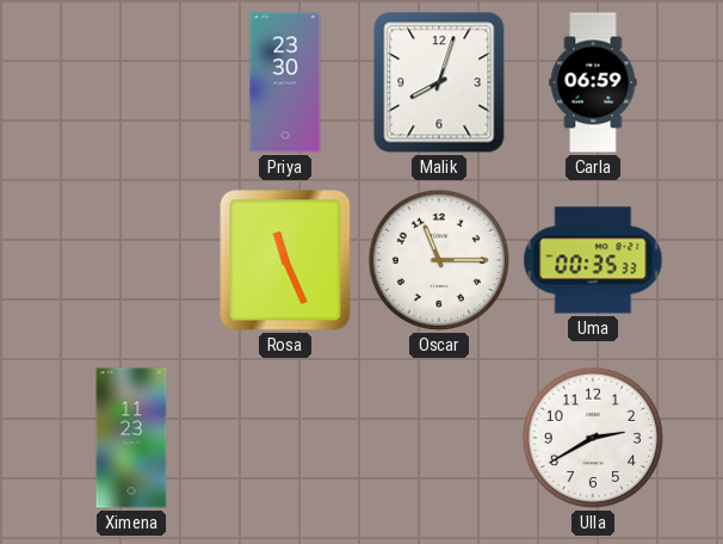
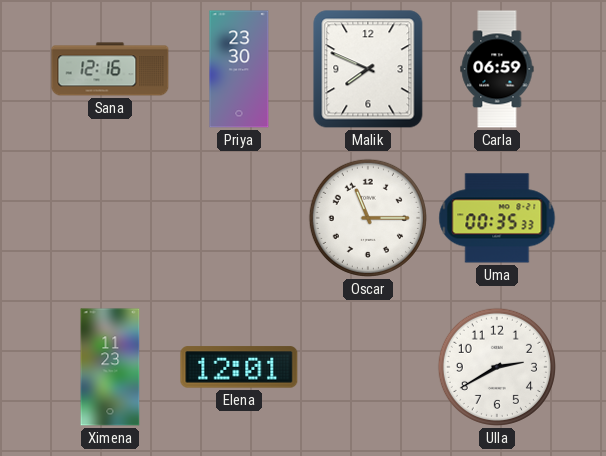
Sana: none -> 12:16 (110, 69)
Malik: 8:03 -> 7:49 (368, 69)
Rosa: 11:26 -> none (285, 260)
Elena: none -> 12:01 (239, 367)
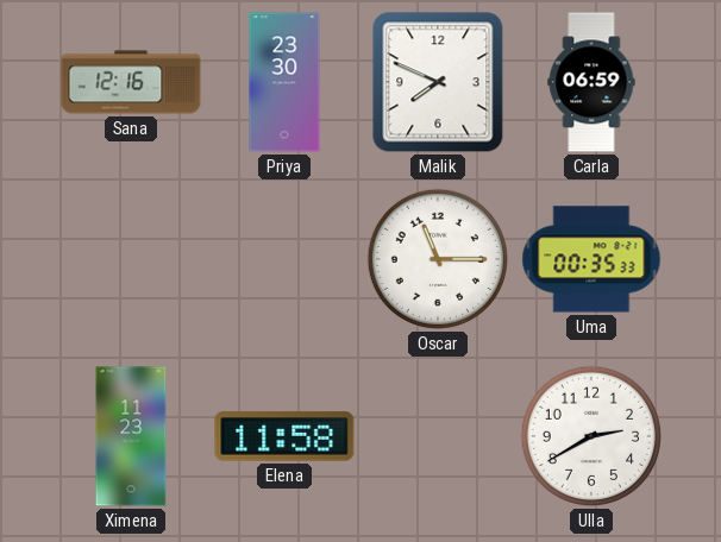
Elena: 12:01 -> 11:58 (284, 436)
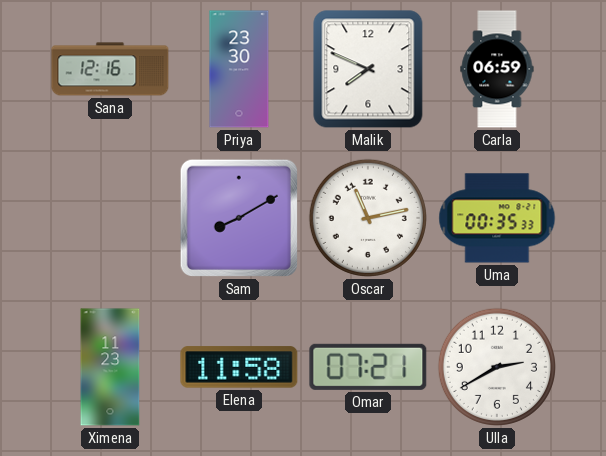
Sam: none -> 8:10 (239, 218)
Oscar: 11:15 -> 11:13 (368, 218)
Omar: none -> 07:21 (368, 367)
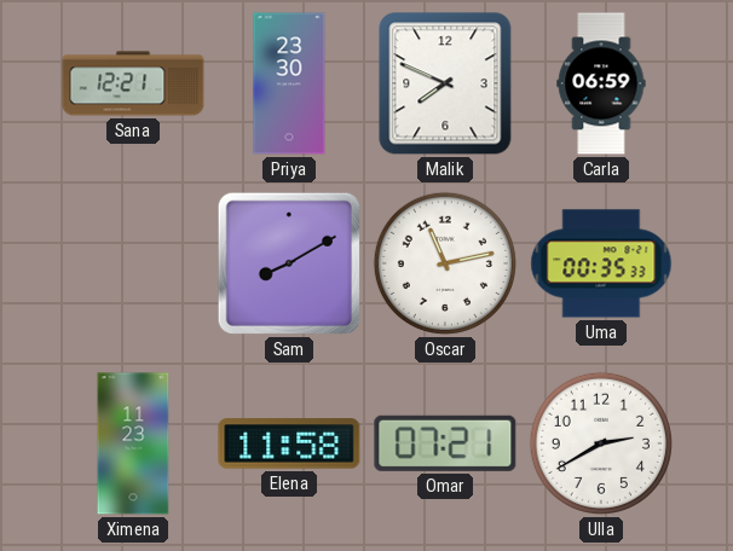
Sana: 12:16 -> 12:21 (133, 83)
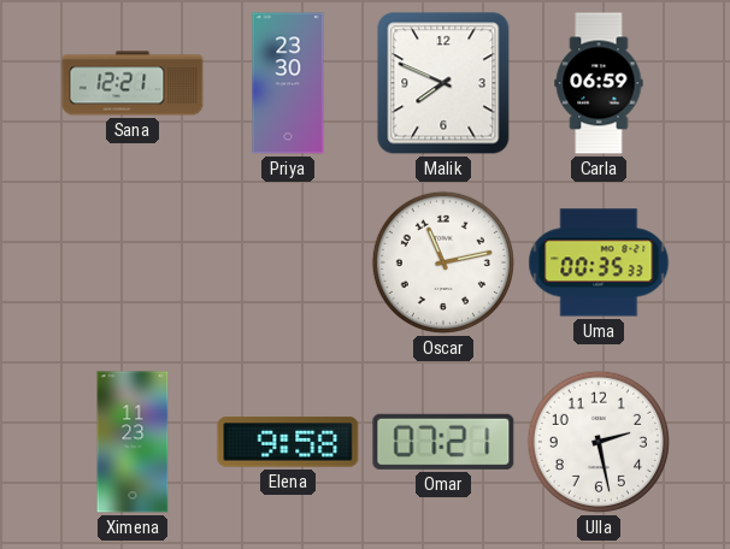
Sam: 8:10 -> none (289, 263)
Elena: 11:58 -> 9:58 (288, 442)
Ulla: 2:40 -> 2:28 (599, 442)
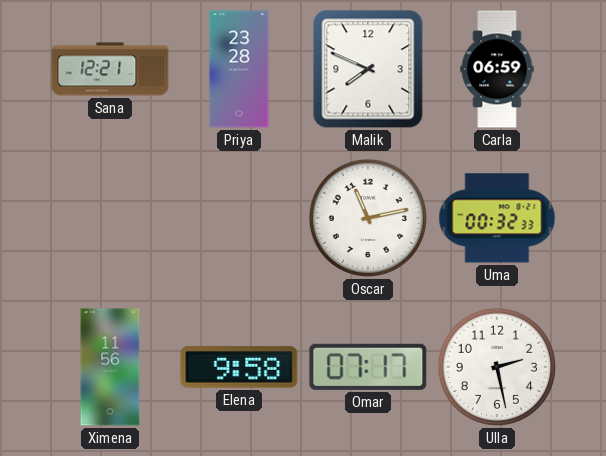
Priya: 23:30 -> 23:28 (239, 69)
Uma: 00:35 -> 00:32 (497, 218)
Ximena: 11:23 -> 11:56 (110, 367)
Omar: 07:21 -> 07:17 (368, 367)
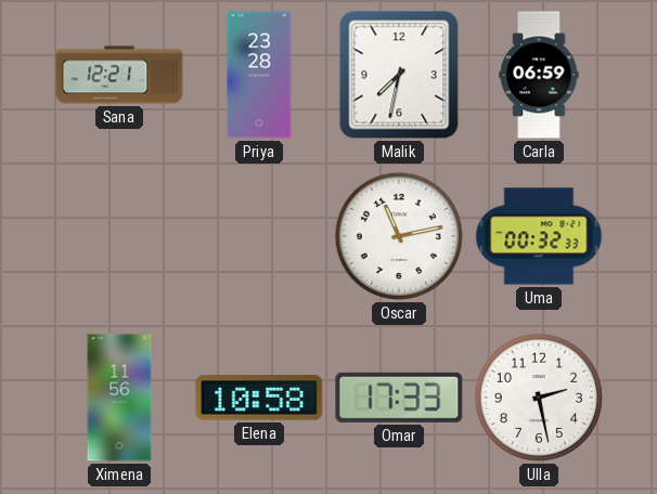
Malik: 7:49 -> 7:32 (399, 75)
Elena: 9:58 -> 10:58 (259, 398)
Omar: 07:17 -> 17:33 (399, 398)
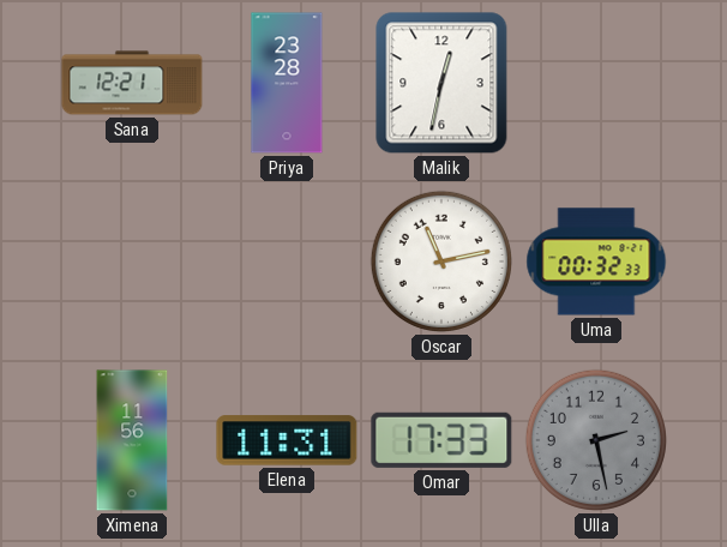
Malik: 7:32 -> 12:32 (441, 83)
Carla: 06:59 -> none (539, 75)
Elena: 10:58 -> 11:31 (287, 440)
Ulla dial: white -> grey (596, 440)
